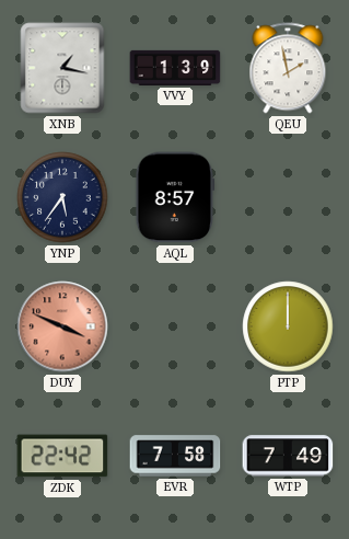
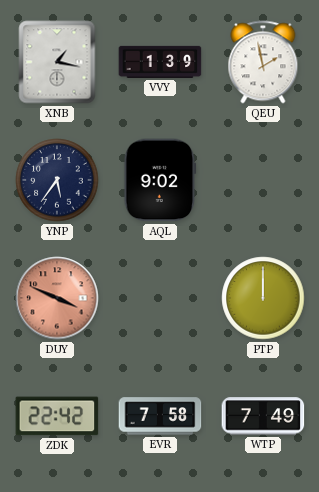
AQL: 8:57 -> 9:02 (160, 180)
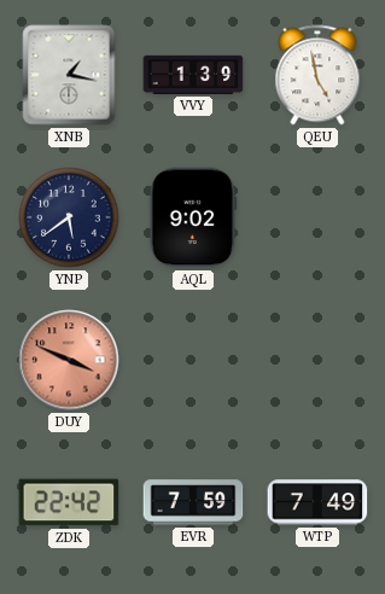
QEU: 1:58 -> 4:58 (317, 75)
YNP: 5:36 -> 5:39 (69, 217)
PTP: 12:00 -> none (263, 298)
EVR: 7:58 -> 7:59 (193, 502)
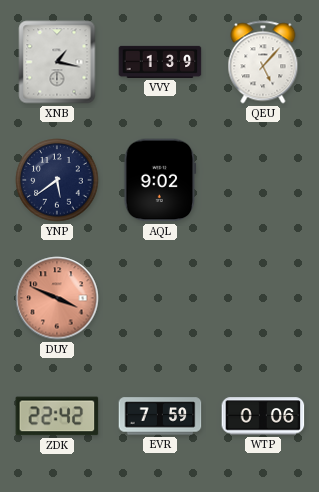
QEU: 4:58 -> 5:07 (263, 62)
WTP: 7:49 -> 0:06 (263, 416)
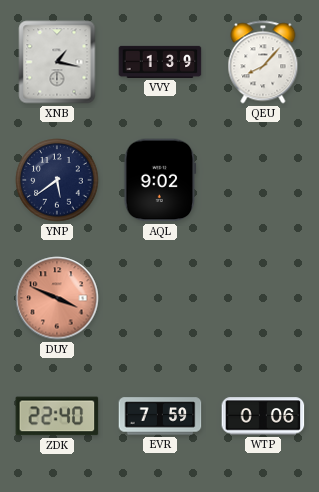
QEU: 5:07 -> 8:07 (263, 62)
ZDK: 22:42 -> 22:40 (57, 416)
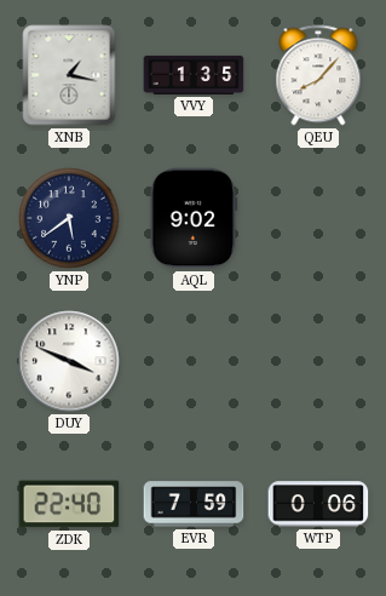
VVY: 1:39 -> 1:35 (194, 75)
DUY dial: salmon -> white (69, 361)
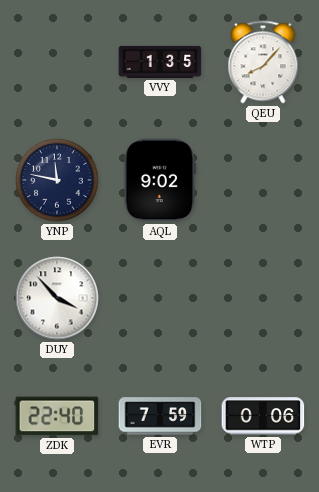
XNB: 1:17 -> none (69, 75)
YNP: 5:39 -> 11:47 (57, 180)
DUY: 3:49 -> 3:53 (57, 298)
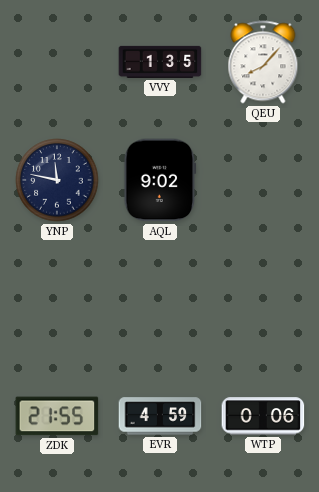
DUY: 3:53 -> none (57, 298)
ZDK: 22:40 -> 21:55 (57, 416)
EVR: 7:59 -> 4:59 (160, 416)
